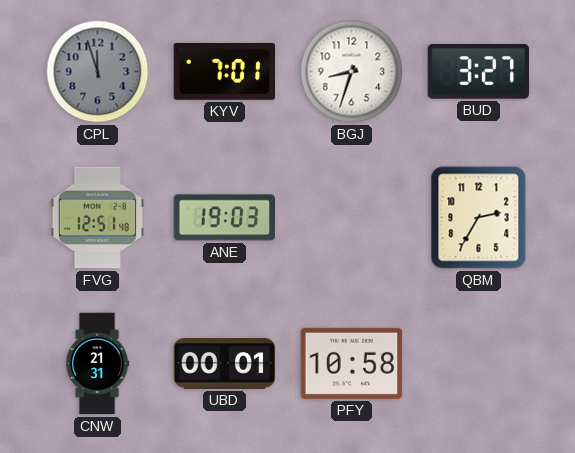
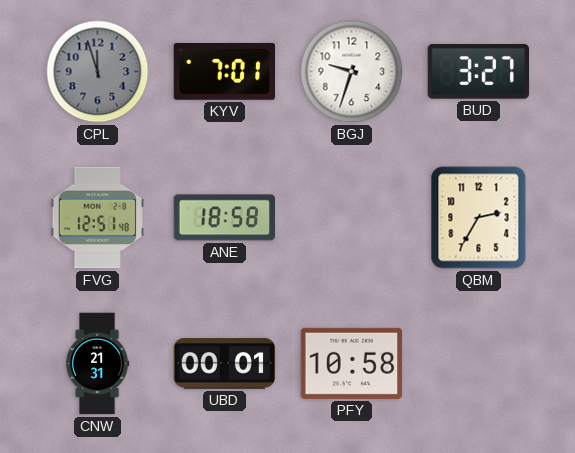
BGJ: 8:33 -> 9:33 (352, 72)
ANE: 19:03 -> 18:58 (225, 218)
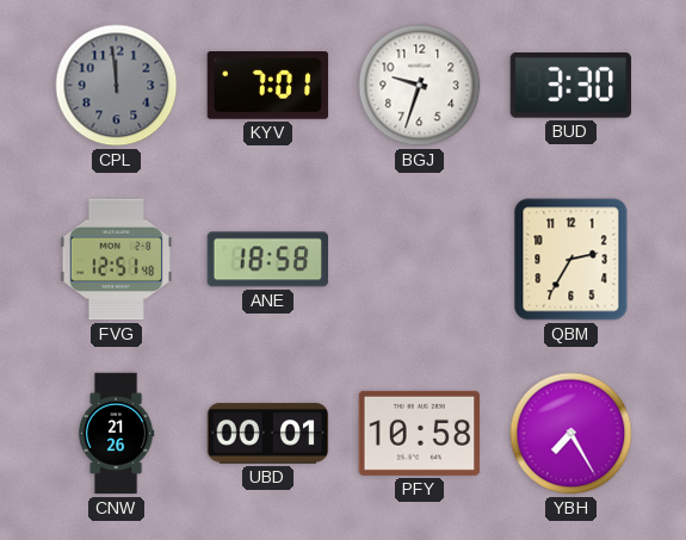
CPL: 11:57 -> 11:59 (117, 86)
BUD: 3:27 -> 3:30 (570, 86)
CNW: 21:31 -> 21:26 (116, 434)
YBH: none -> 7:25 (571, 434)
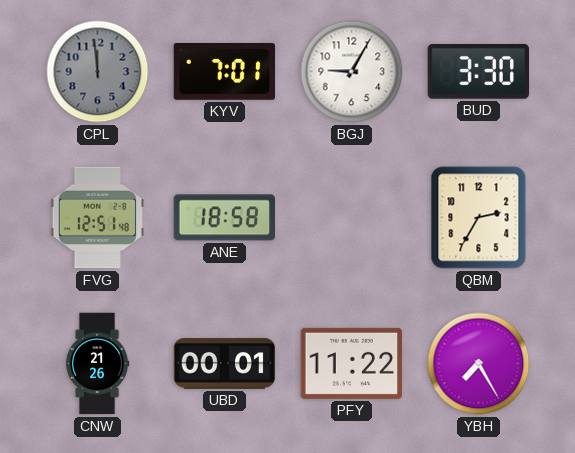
BGJ: 9:33 -> 9:05 (352, 72)
PFY: 10:58 -> 11:22 (352, 363)
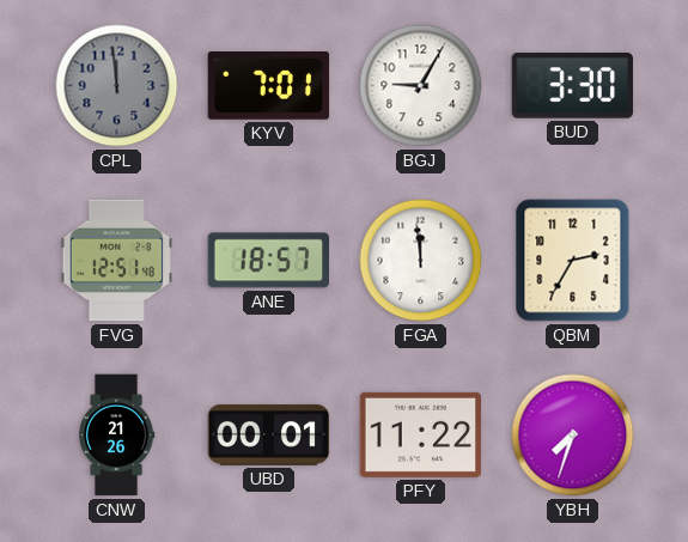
ANE: 18:58 -> 18:57 (269, 261)
FGA: none -> 11:59 (421, 261)
YBH: 7:25 -> 7:33 (573, 436)
